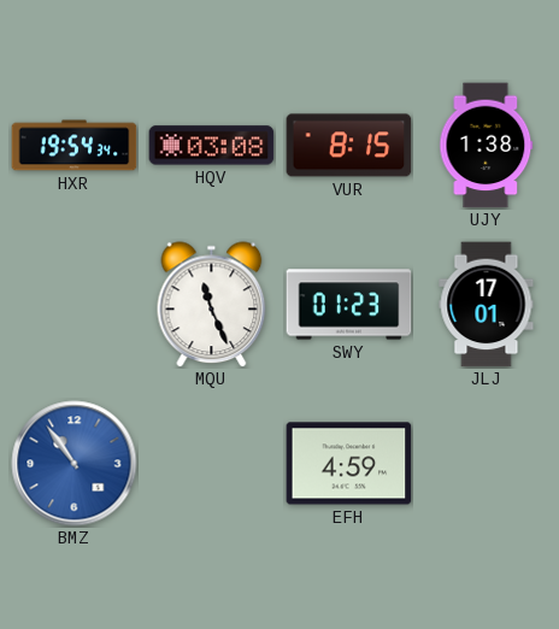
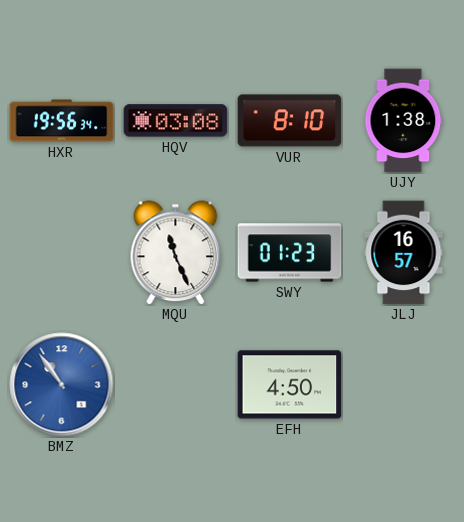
HXR: 19:54 -> 19:56 (62, 121)
VUR: 8:15 -> 8:10 (290, 121)
JLJ: 17:01 -> 16:57 (404, 253)
EFH: 4:59 -> 4:50 (290, 385)
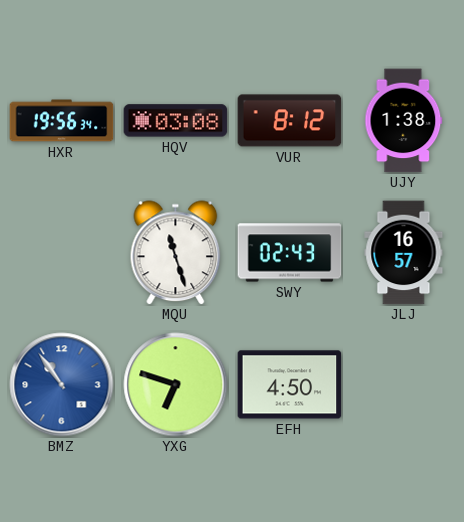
VUR: 8:10 -> 8:12 (290, 121)
MQU: 11:26 -> 11:27 (176, 253)
SWY: 01:23 -> 02:43 (290, 253)
YXG: none -> 6:48 (176, 385)
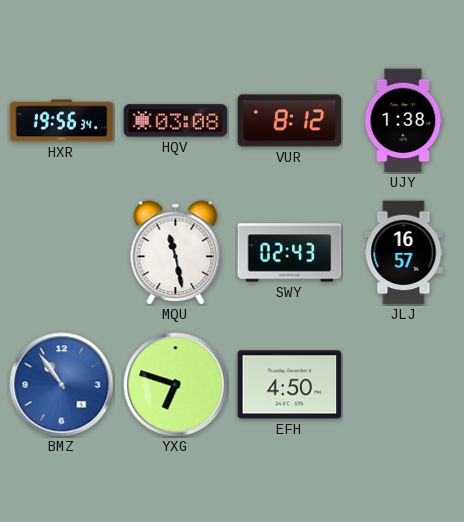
MQU: 11:27 -> 11:28 (176, 253)
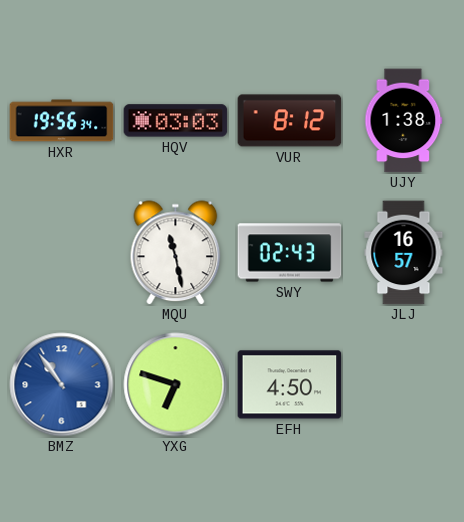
HQV: 03:08 -> 03:03 (176, 121)
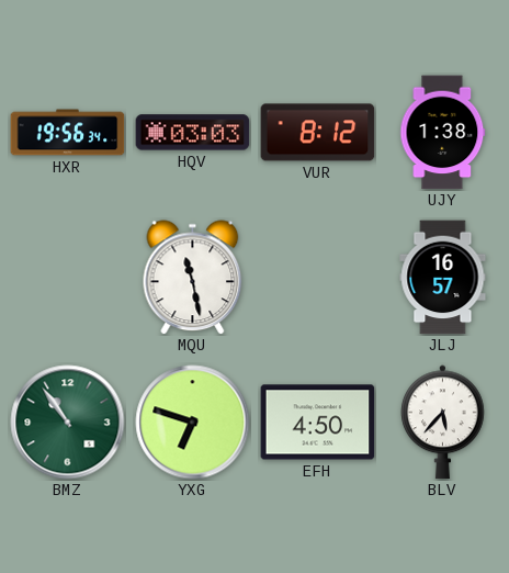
SWY: 02:43 -> none (290, 253)
BMZ dial: blue -> green (68, 423)
BLV: none -> 5:37 (443, 423)
